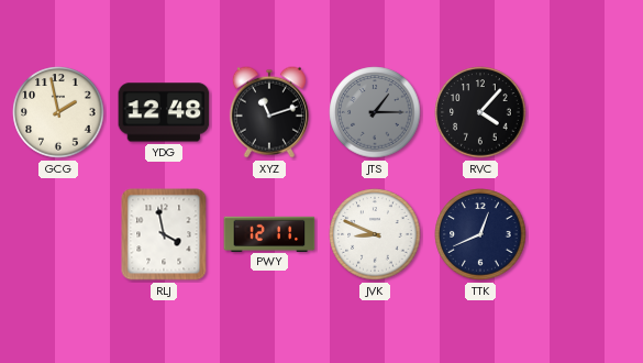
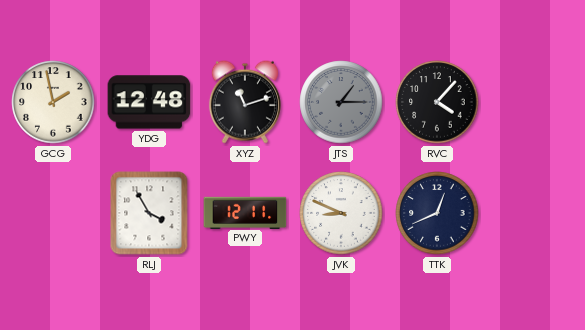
RLJ: 3:58 -> 3:55 (149, 213)
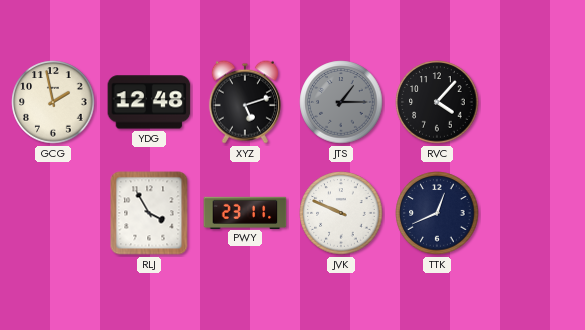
XYZ: 11:12 -> 5:12 (245, 102)
PWY: 12:11 -> 23:11 (245, 212)
JVK: 8:49 -> 9:49 (341, 213)
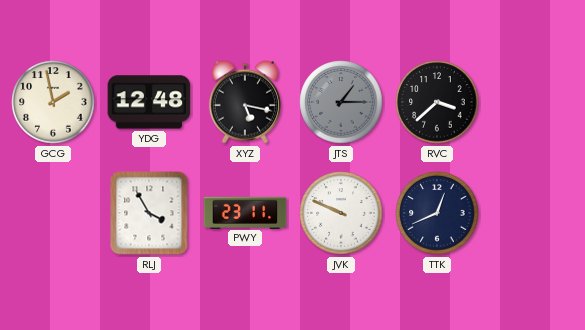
XYZ: 5:12 -> 5:17 (245, 102)
RVC: 4:07 -> 3:38 (437, 102)
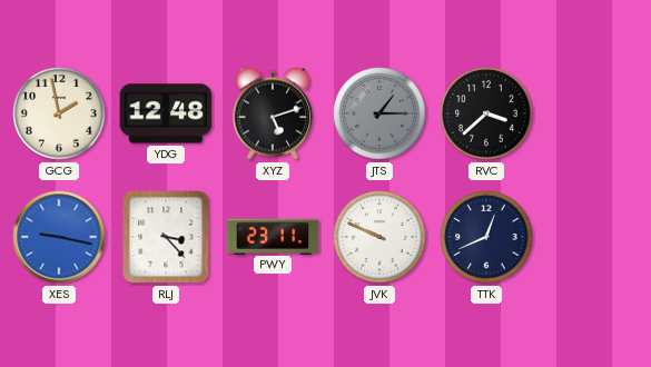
XYZ: 5:17 -> 5:12 (273, 113)
XES: none -> 9:17 (59, 237)
RLJ: 3:55 -> 3:23 (166, 237)
